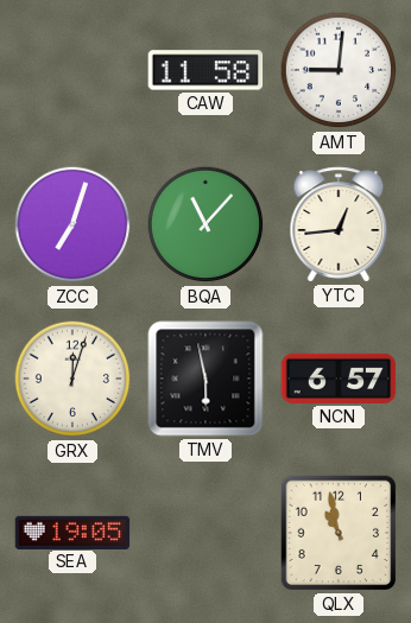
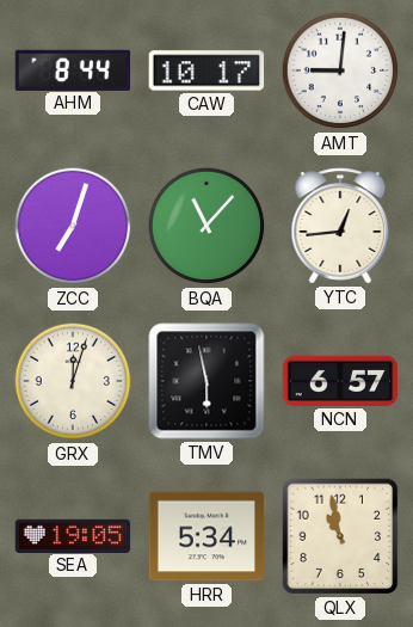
AHM: none -> 8:44 (73, 69)
CAW: 11:58 -> 10:17 (207, 70)
HRR: none -> 5:34 (207, 536)
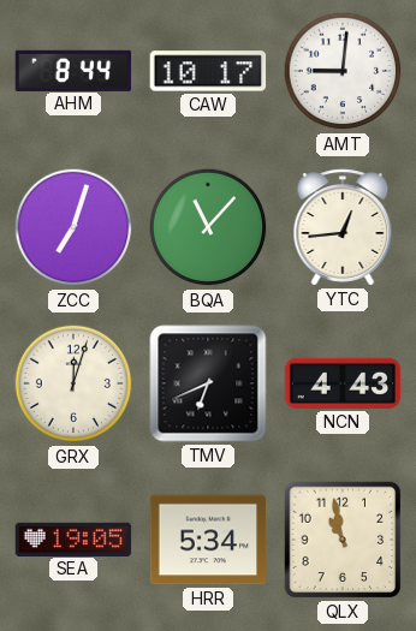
TMV: 5:58 -> 6:41 (208, 383)
NCN: 6:57 -> 4:43 (343, 383)
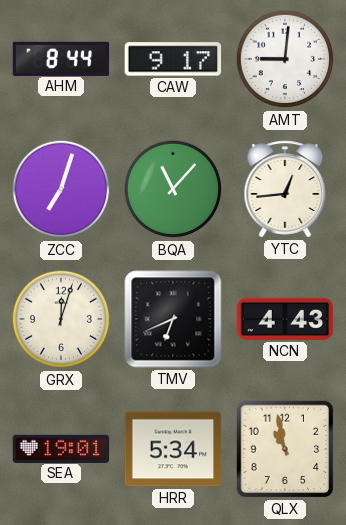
CAW: 10:17 -> 9:17 (173, 59)
SEA: 19:05 -> 19:01 (61, 448)
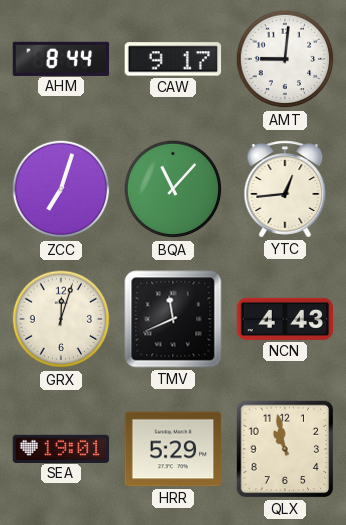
TMV: 6:41 -> 11:41 (173, 319)
HRR: 5:34 -> 5:29 (173, 449)
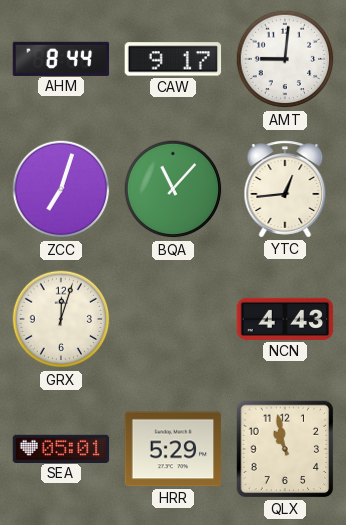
TMV: 11:41 -> none (173, 319)
SEA: 19:01 -> 05:01 (61, 448)
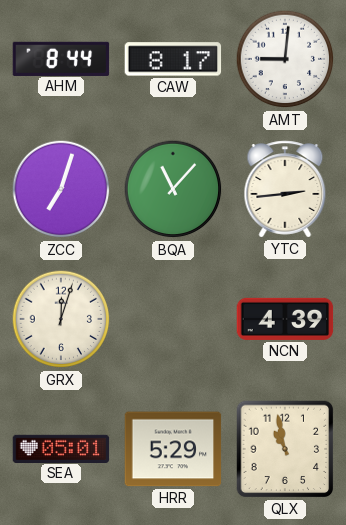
CAW: 9:17 -> 8:17 (173, 59)
YTC: 12:44 -> 2:44 (285, 189)
NCN: 4:43 -> 4:39 (285, 319)
